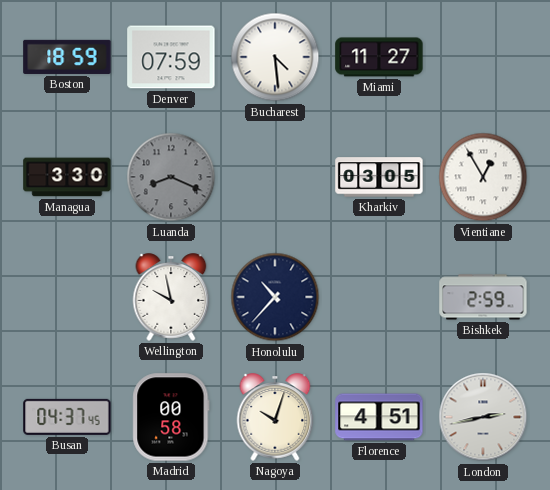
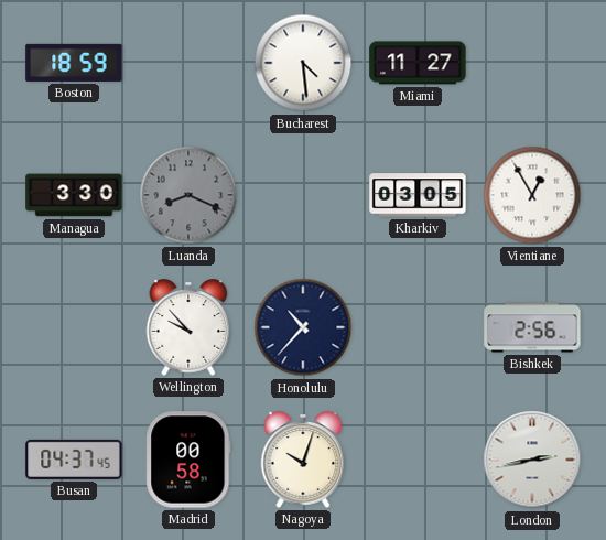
Denver: 07:59 -> none (171, 57)
Wellington: 9:58 -> 9:53 (188, 327)
Bishkek: 2:59 -> 2:56 (532, 327)
Florence: 4:51 -> none (379, 417)
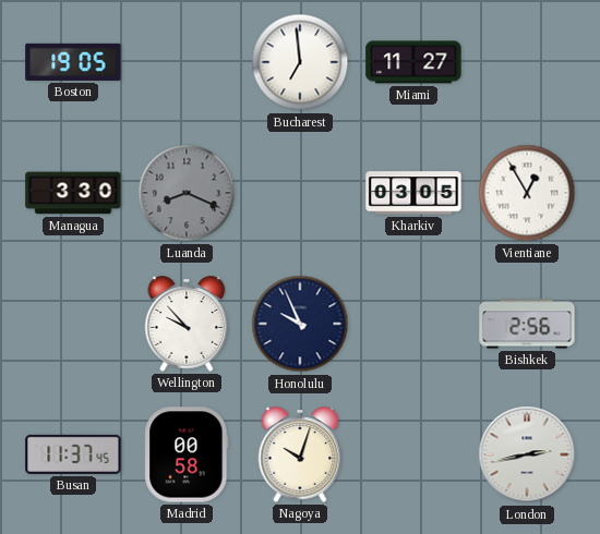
Boston: 18:59 -> 19:05 (73, 62)
Bucharest: 4:29 -> 6:59 (300, 62)
Honolulu: 10:37 -> 9:56 (300, 324)
Busan: 04:37 -> 11:37 (73, 454)
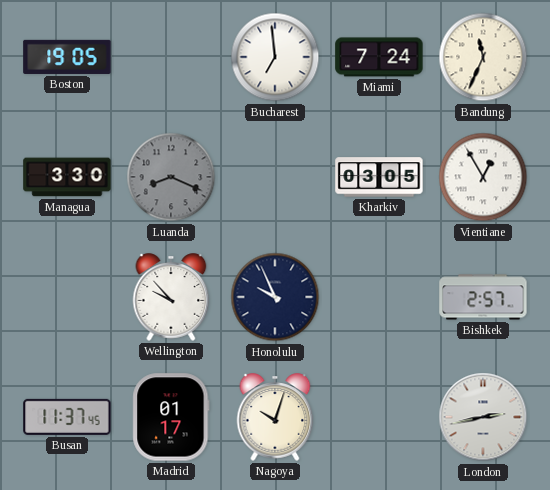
Miami: 11:27 -> 7:24 (379, 57)
Bandung: none -> 11:34 (483, 57)
Bishkek: 2:56 -> 2:57 (483, 297)
Madrid: 00:58 -> 01:17 (171, 417)
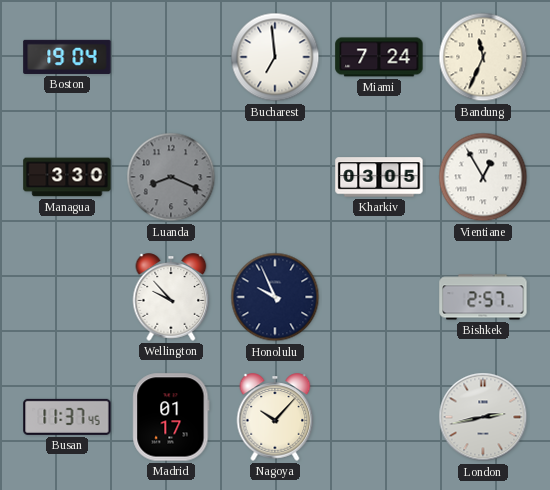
Boston: 19:05 -> 19:04 (67, 57)
Nagoya: 10:03 -> 10:07 (275, 417)
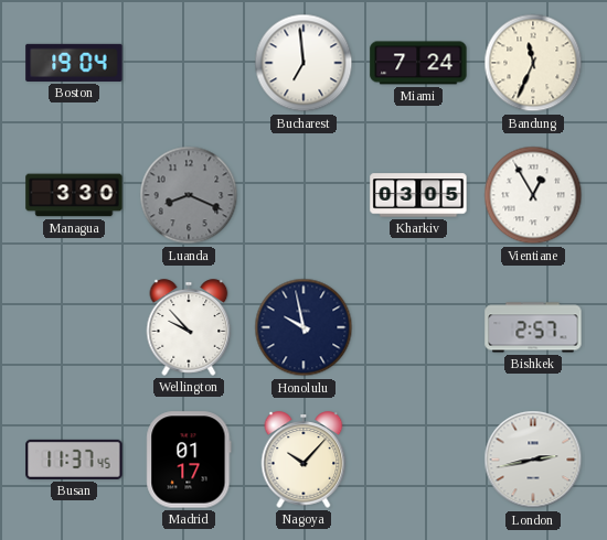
Honolulu: 9:56 -> 9:58 (303, 327)
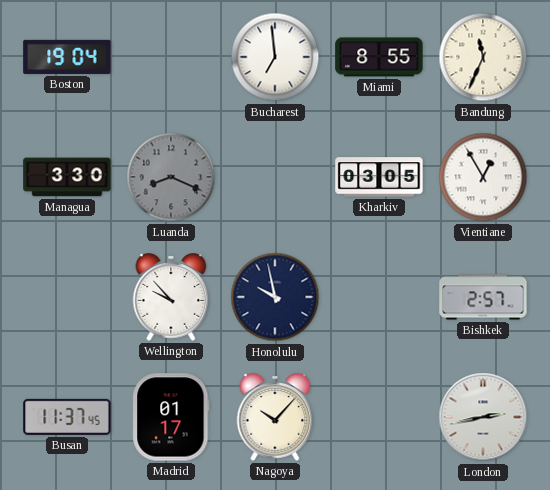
Miami: 7:24 -> 8:55 (379, 57)
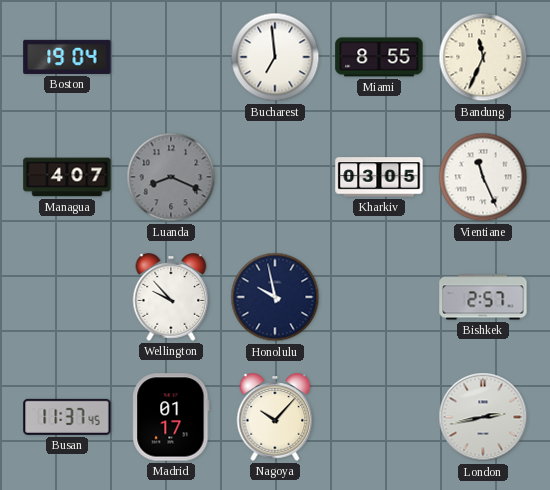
Managua: 3:30 -> 4:07 (67, 177)
Vientiane: 12:55 -> 11:26 (483, 177)
